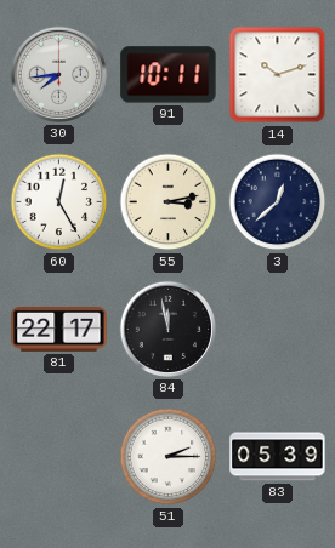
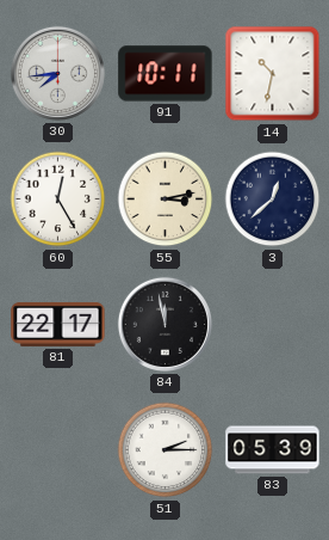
14: 10:12 -> 10:32 (273, 74)
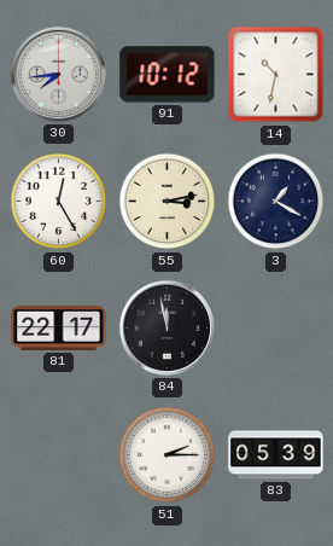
91: 10:11 -> 10:12 (168, 75)
3: 12:38 -> 1:20 (276, 202)
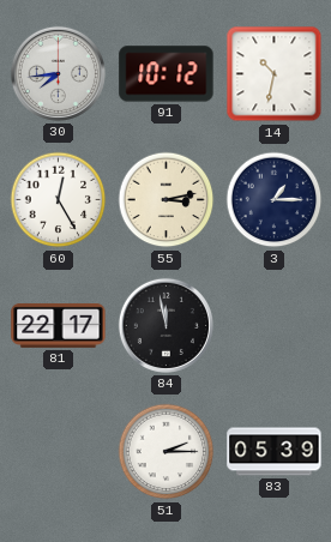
3: 1:20 -> 1:15 (275, 200)
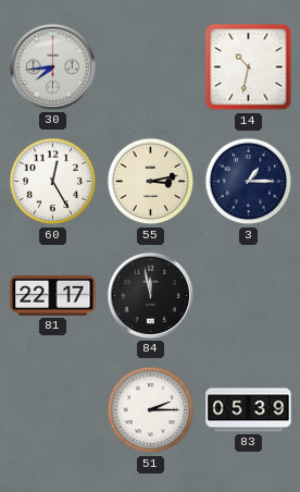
91: 10:12 -> none (167, 74)
